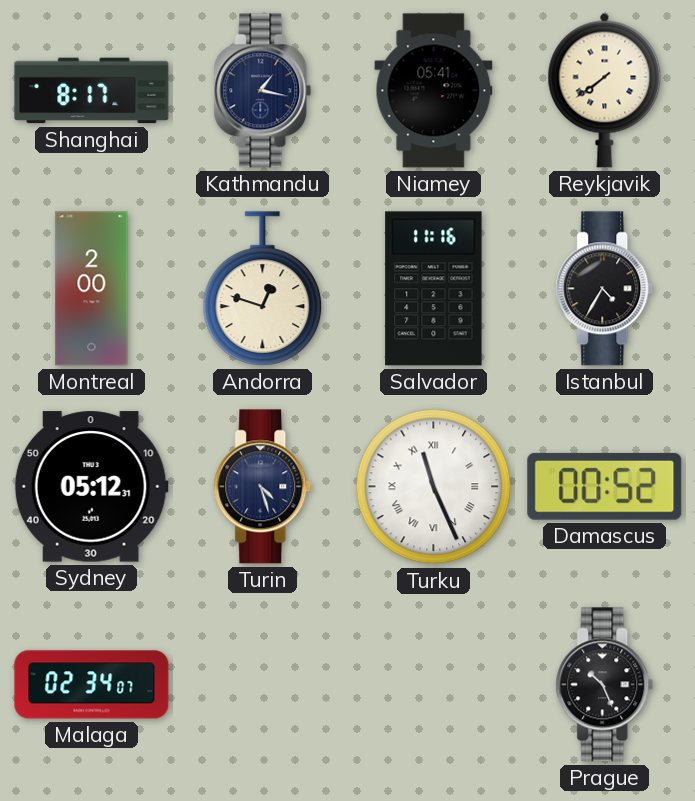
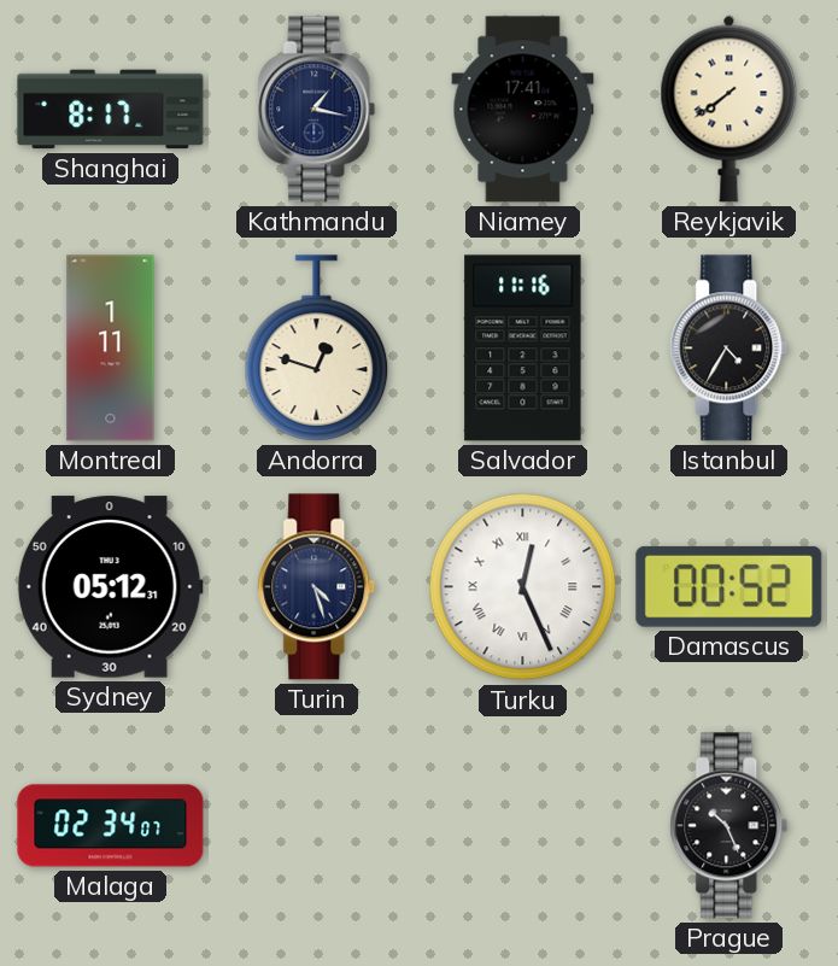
Niamey: 05:41 -> 17:41 (523, 110)
Montreal: 2:00 -> 1:11 (111, 349)
Turku: 11:26 -> 12:26 (523, 587)
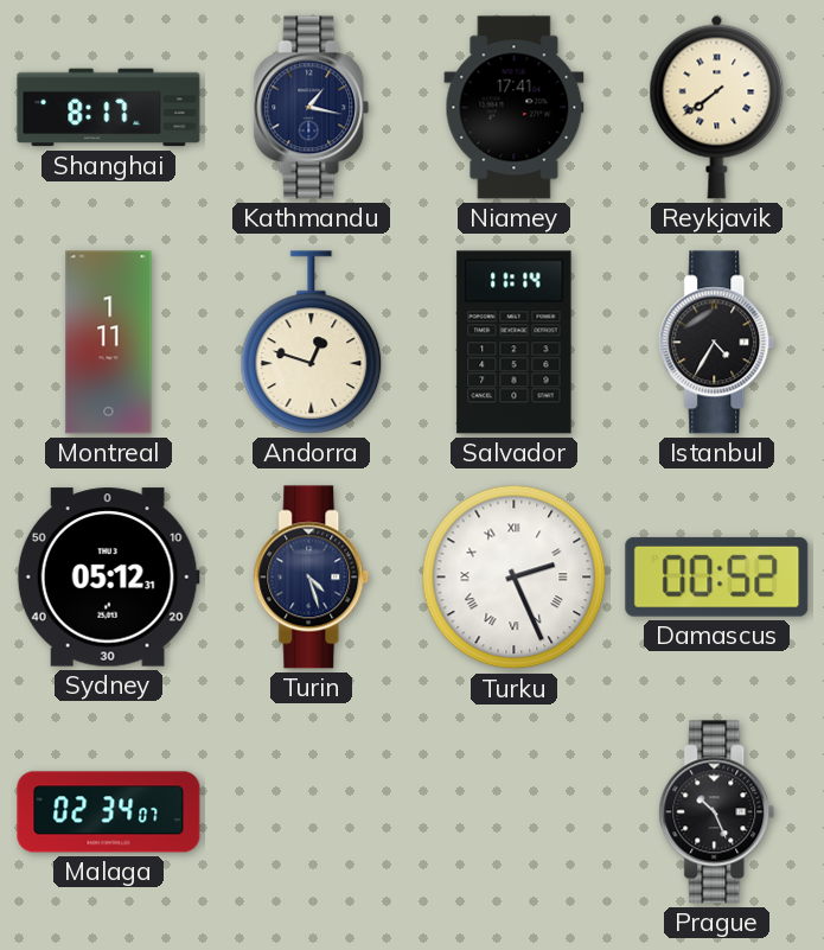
Salvador: 11:16 -> 11:14 (515, 343)
Turku: 12:26 -> 2:26 (515, 578)
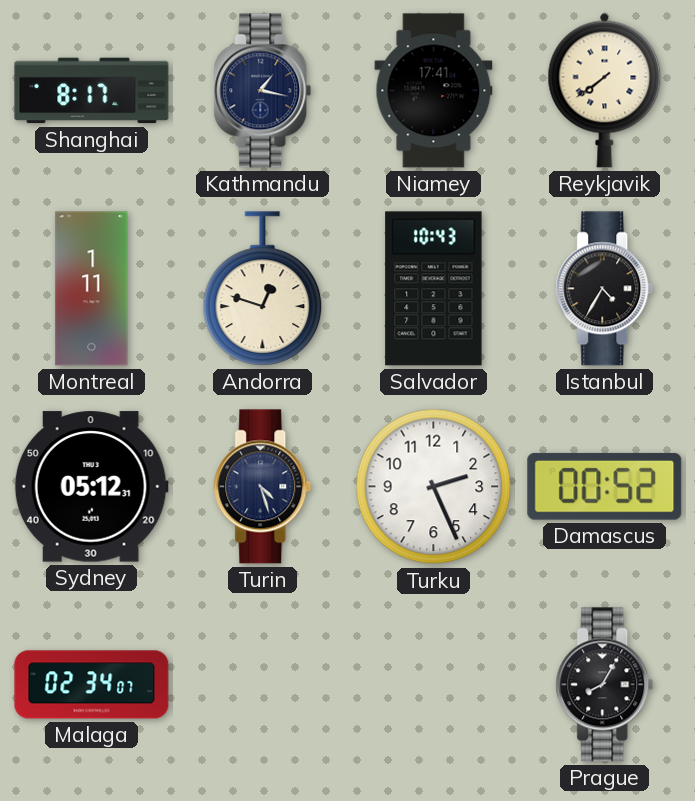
Salvador: 11:14 -> 10:43 (434, 289)
Turku numerals: Roman -> Arabic (434, 487)
Prague: 10:26 -> 8:05 (605, 685)
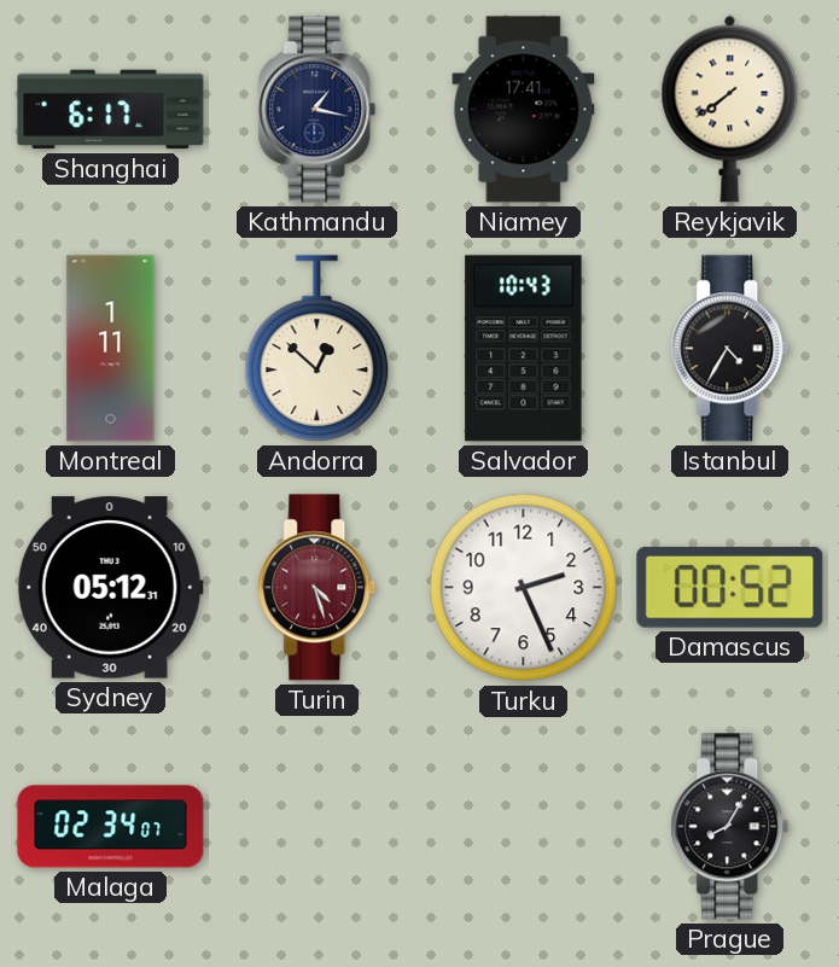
Shanghai: 8:17 -> 6:17 (111, 110)
Andorra: 12:48 -> 12:52 (317, 349)
Turin dial: navy -> burgundy (317, 588)
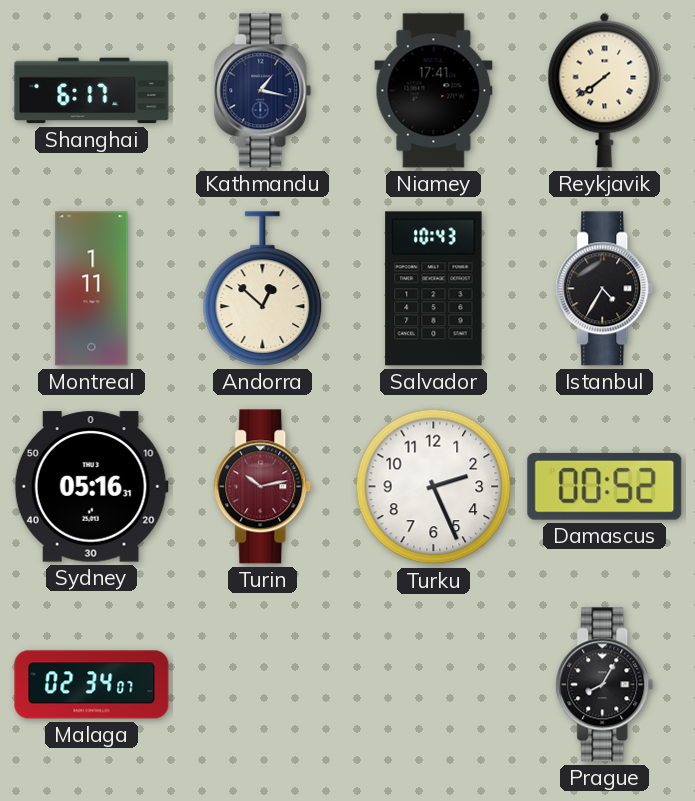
Sydney: 05:12 -> 05:16 (91, 487)
Turin: 4:27 -> 10:13 (263, 487)
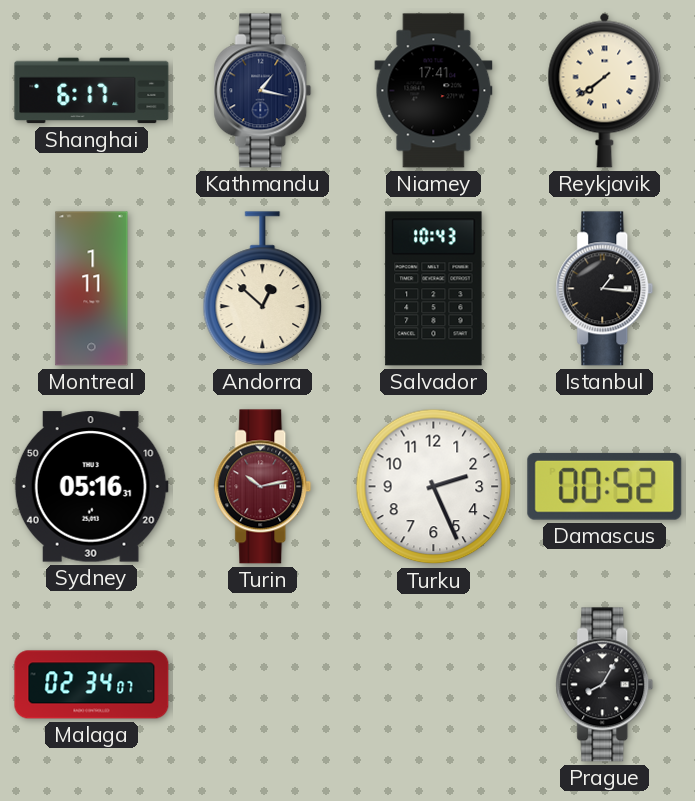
Istanbul: 4:35 -> 1:16 (605, 289)
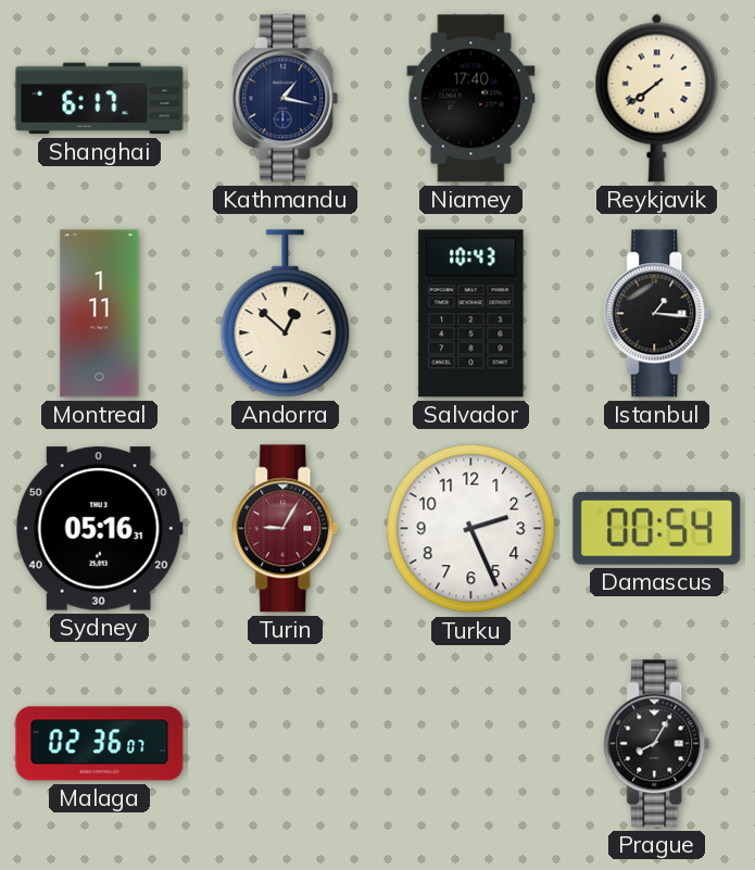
Niamey: 17:41 -> 17:40 (471, 99)
Turin: 10:13 -> 9:05 (286, 529)
Damascus: 00:52 -> 00:54 (657, 528)
Malaga: 02:34 -> 02:36 (100, 744)
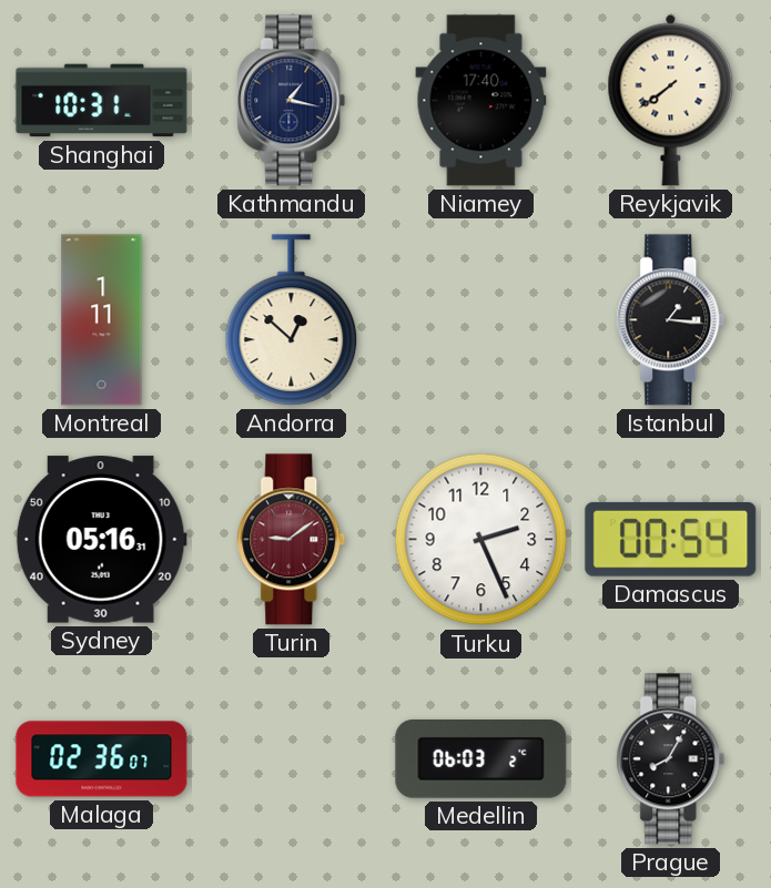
Shanghai: 6:17 -> 10:31 (102, 101)
Salvador: 10:43 -> none (471, 314)
Turin: 9:05 -> 9:09 (292, 540)
Medellin: none -> 06:03 (481, 759)
